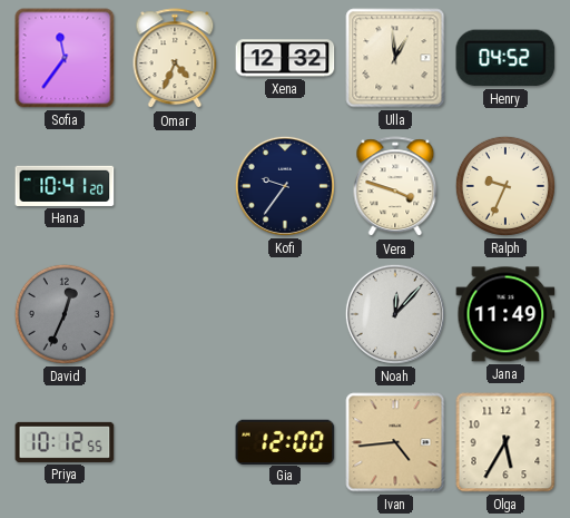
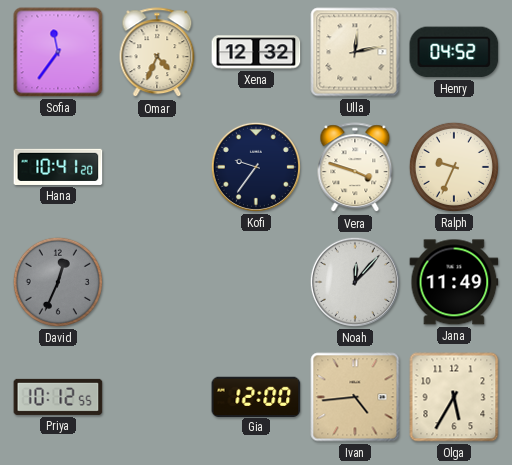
Ulla: 12:59 -> 12:13 (355, 52)
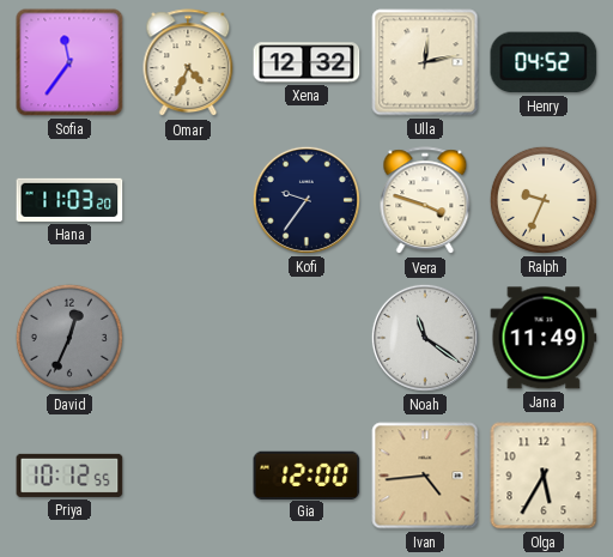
Hana: 10:41 -> 11:03 (69, 200)
Noah: 12:07 -> 11:21 (425, 338)
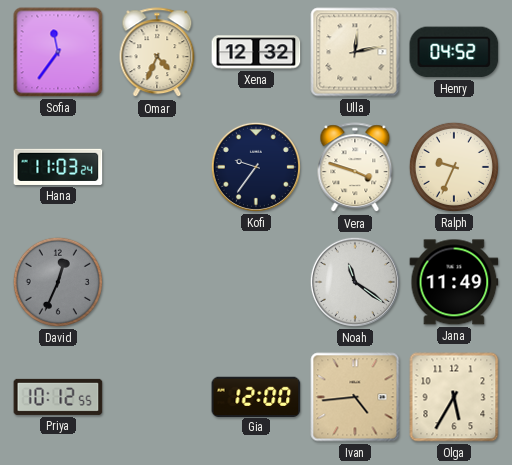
Hana: 11:03:20 -> 11:03:24 (58, 167)
